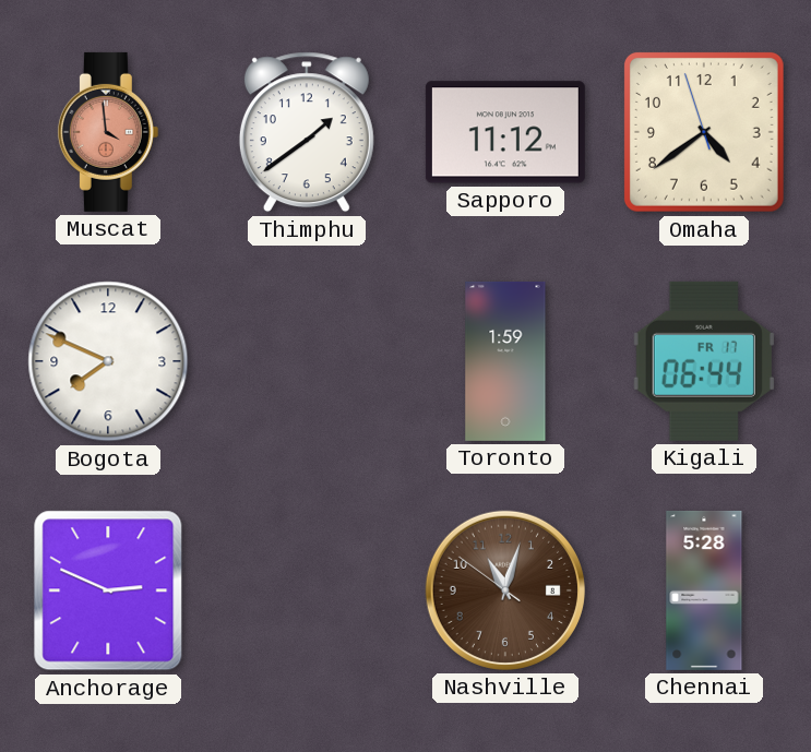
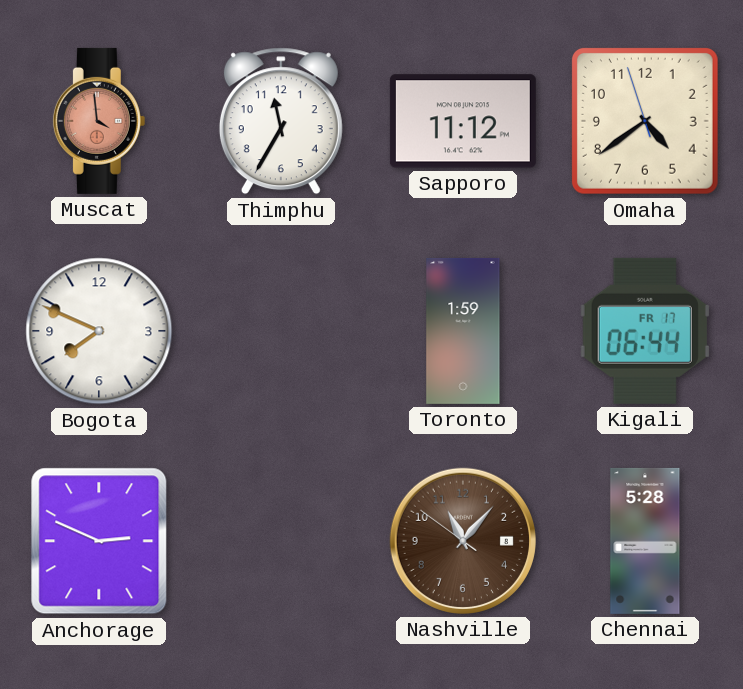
Thimphu: 1:39 -> 11:35 (281, 121)
Nashville: 11:02 -> 11:06 (463, 541)
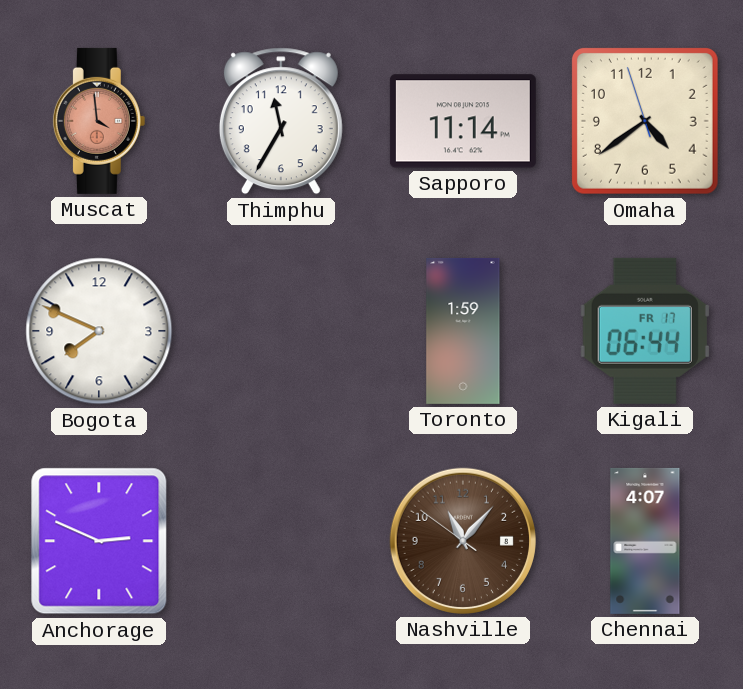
Sapporo: 11:12 -> 11:14 (463, 121)
Chennai: 5:28 -> 4:07 (645, 541)
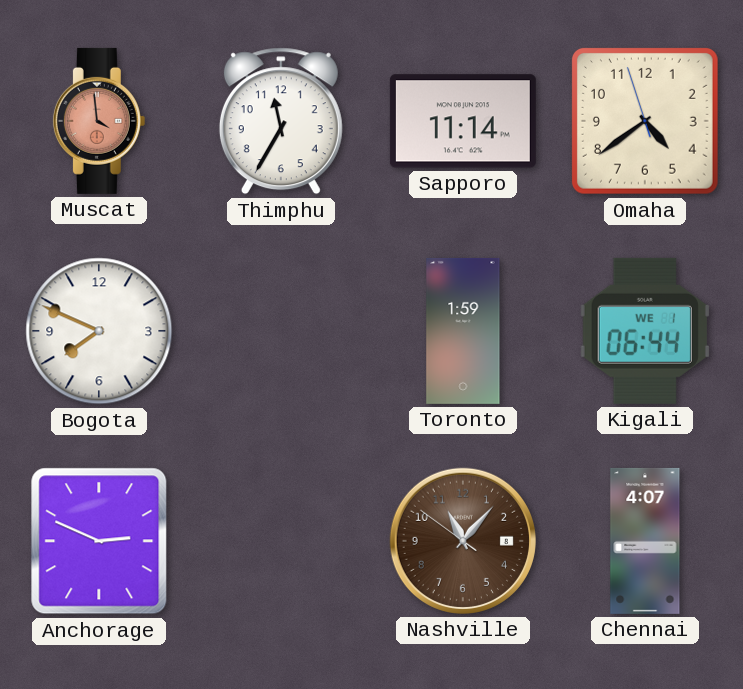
Kigali date: FR 17 -> WE 1 (645, 331)
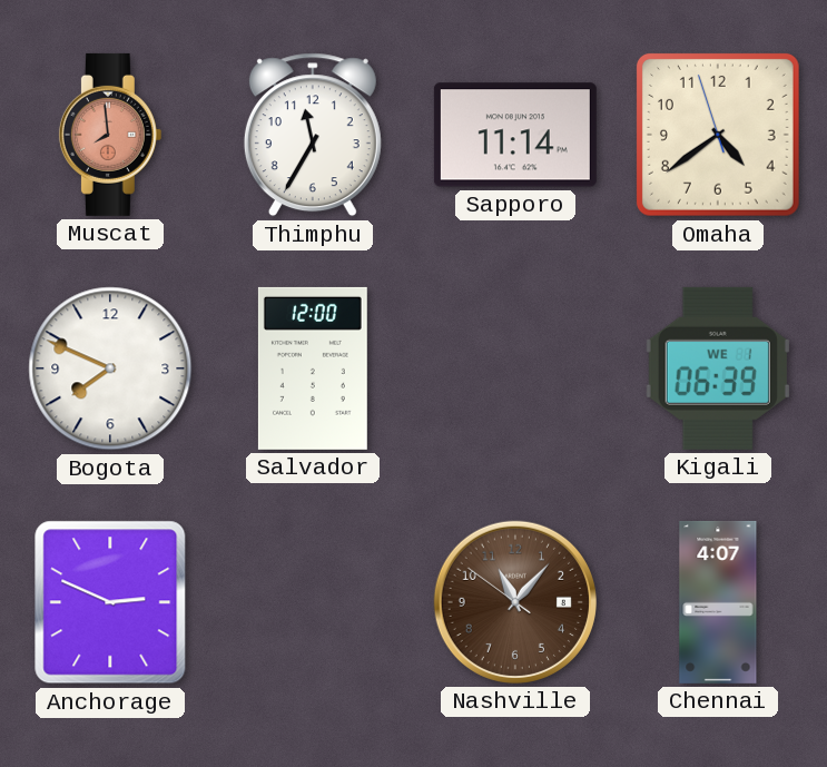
Muscat: 3:59 -> 7:59 (110, 135)
Salvador: none -> 12:00 (313, 368)
Toronto: 1:59 -> none (463, 331)
Kigali: 06:44 -> 06:39 (718, 368)
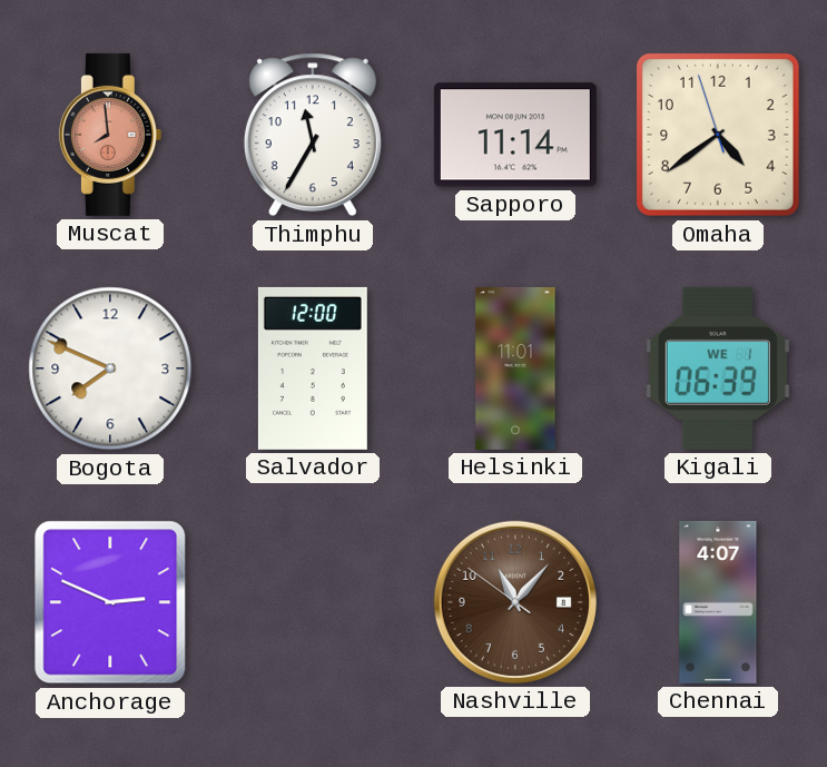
Helsinki: none -> 11:01 (515, 368)
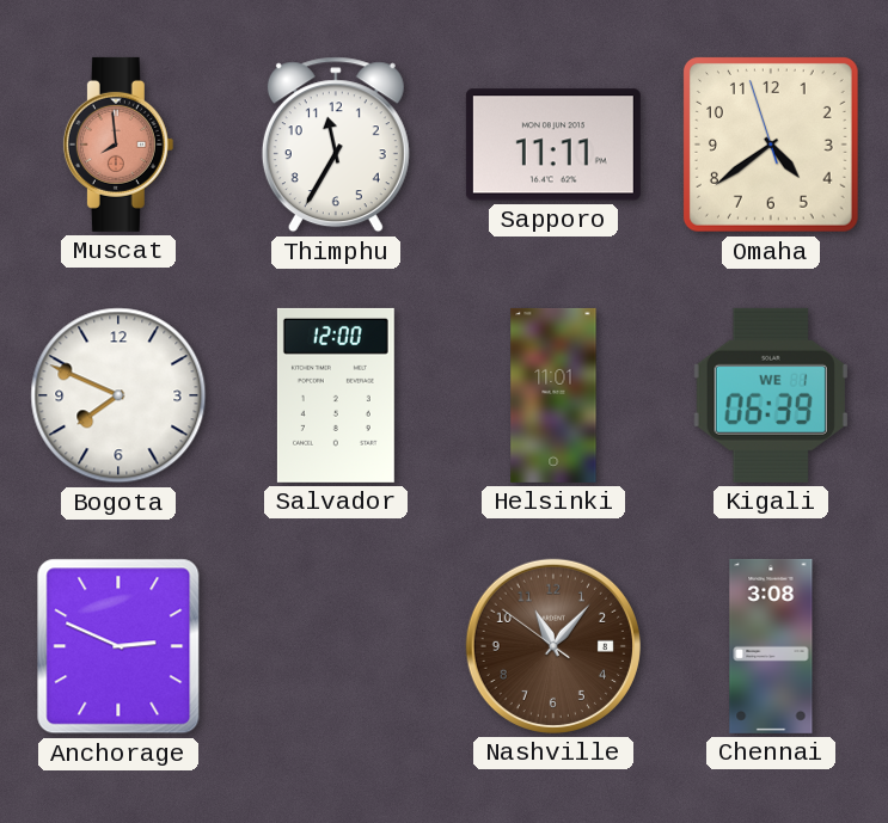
Sapporo: 11:14 -> 11:11 (553, 145)
Chennai: 4:07 -> 3:08 (771, 646)
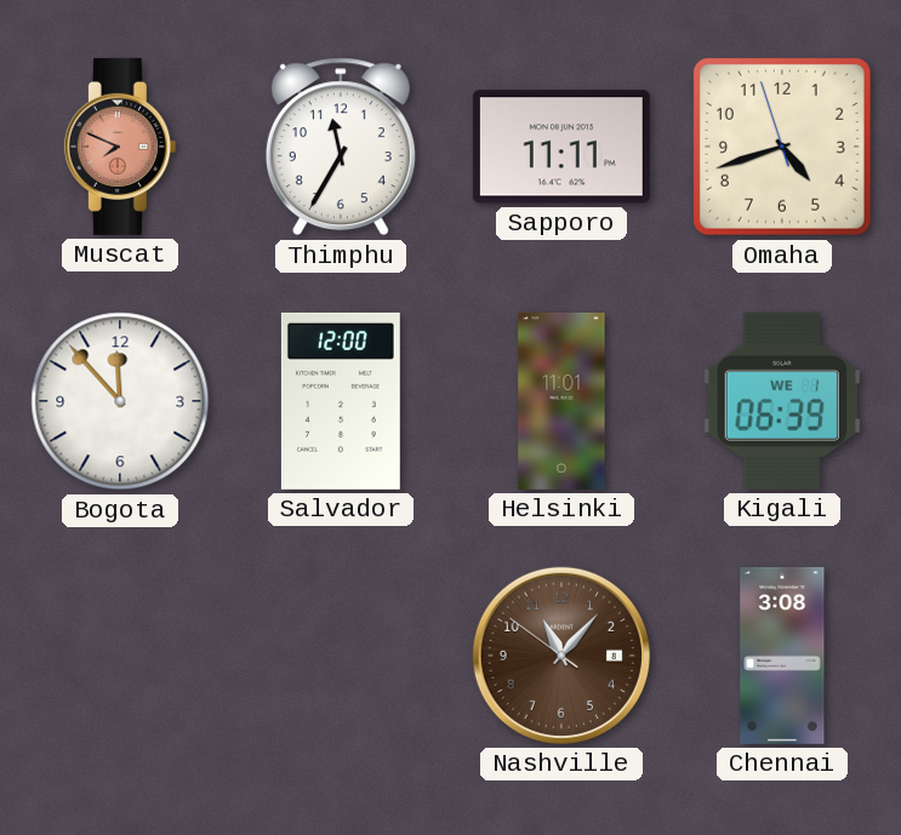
Muscat: 7:59 -> 7:49 (120, 147)
Omaha: 4:38 -> 4:41 (782, 147)
Bogota: 7:49 -> 11:53 (120, 401)
Anchorage: 2:49 -> none (118, 646)
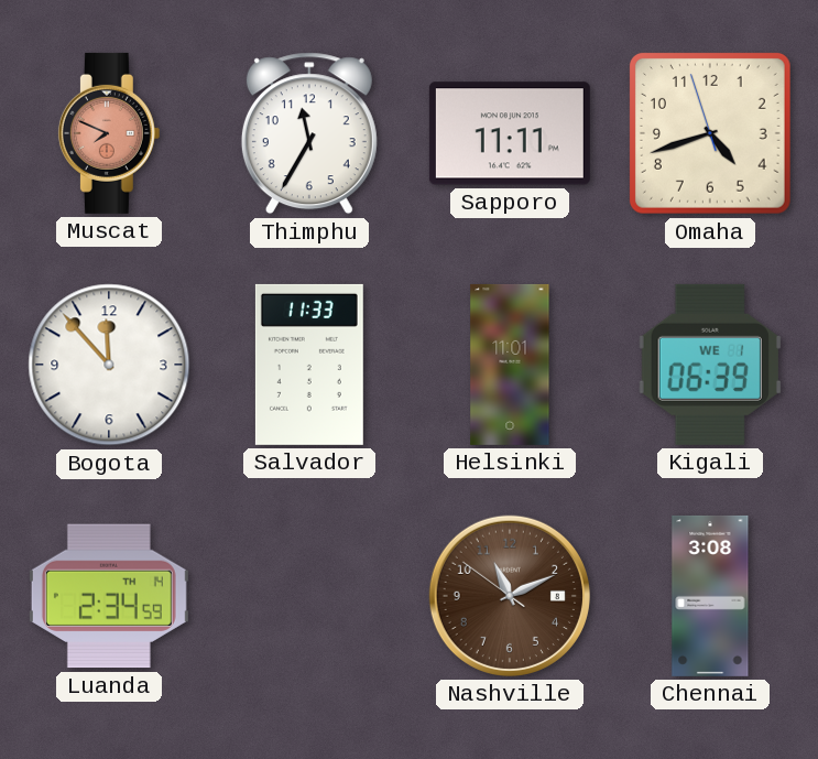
Salvador: 12:00 -> 11:33 (309, 365)
Luanda: none -> 2:34 (109, 596)
Nashville: 11:06 -> 11:10 (510, 596)
